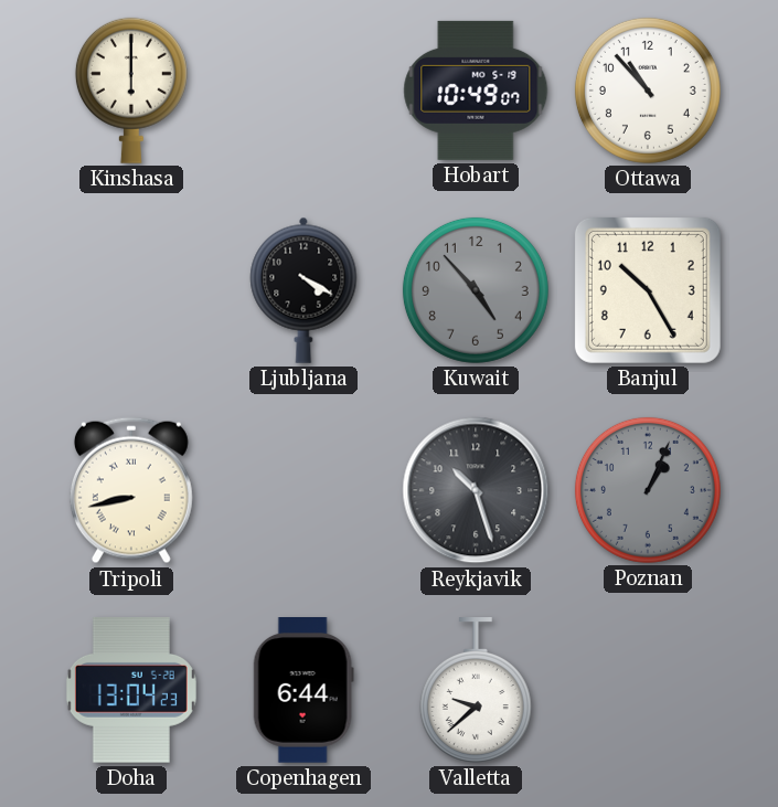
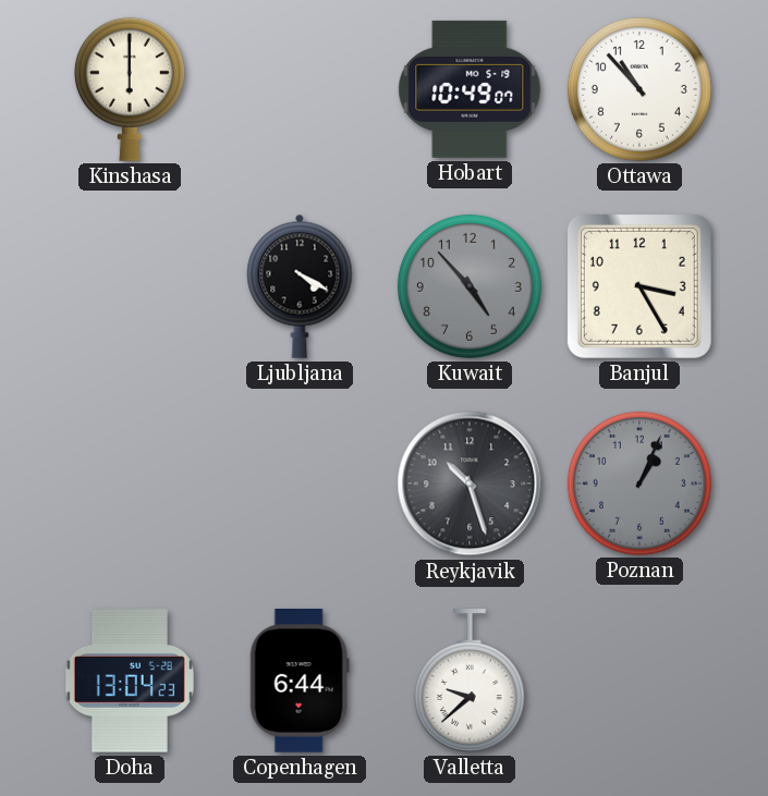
Banjul: 10:25 -> 3:25 (639, 286)
Tripoli: 8:43 -> none (131, 490)
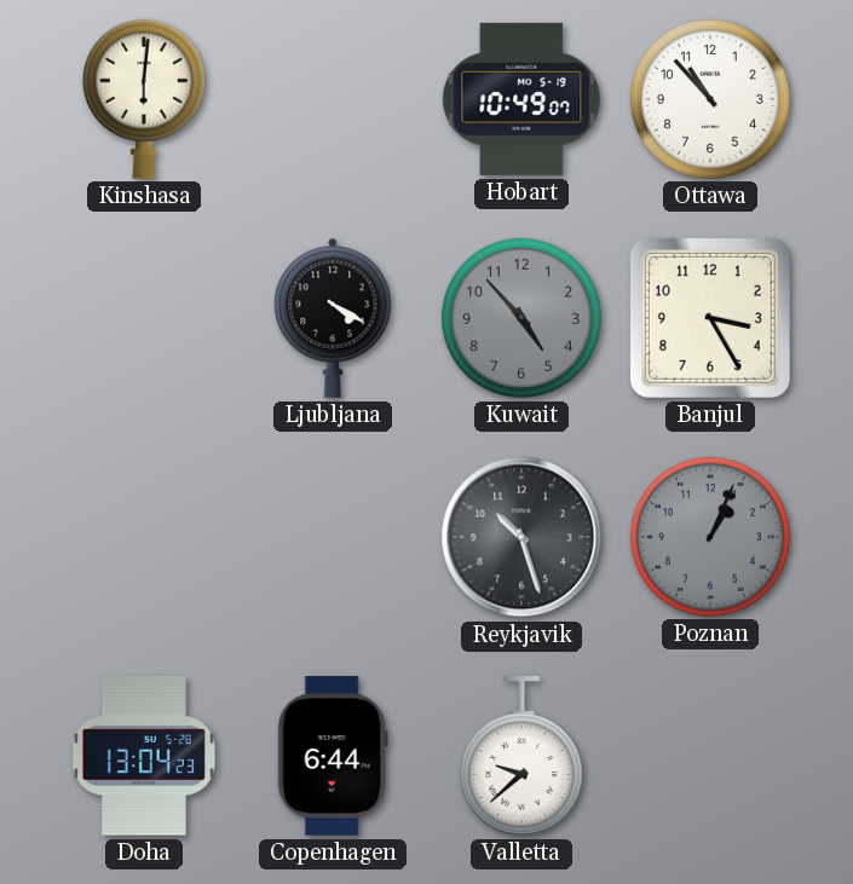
Kinshasa: 6:00 -> 6:01 (144, 99)
